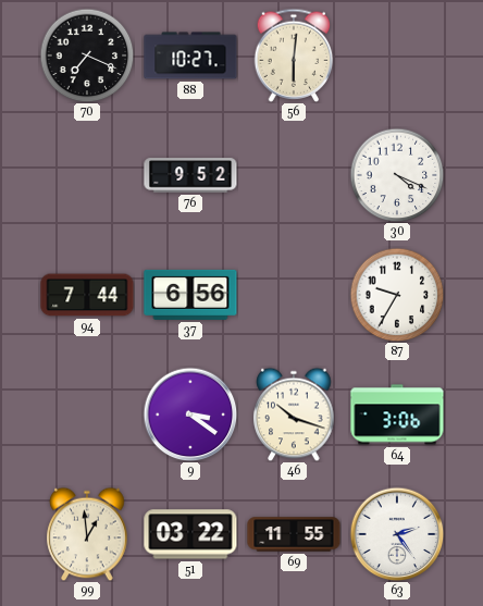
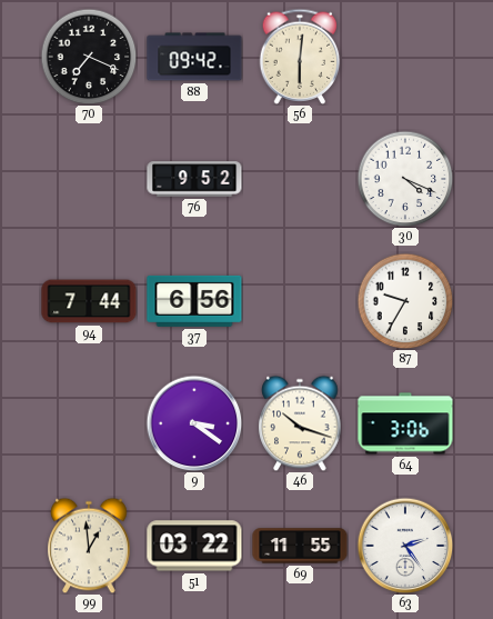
88: 10:27 -> 09:42 (194, 57)
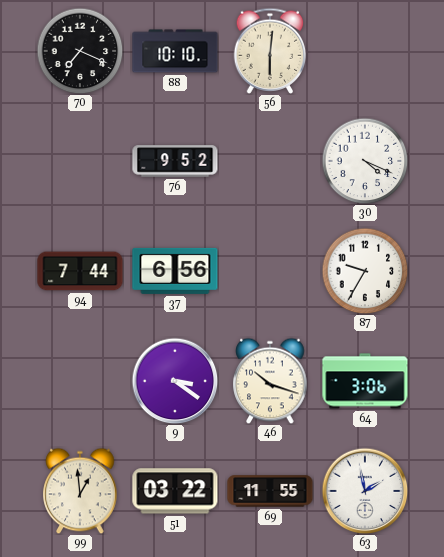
88: 09:42 -> 10:10 (175, 51)
63: 2:24 -> 1:58 (365, 491)
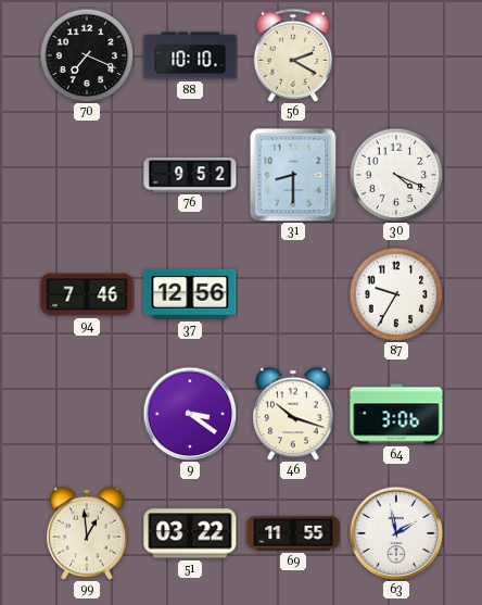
56: 6:01 -> 2:20 (293, 55)
31: none -> 8:30 (293, 175)
94: 7:44 -> 7:46 (87, 294)
37: 6:56 -> 12:56 (190, 294)
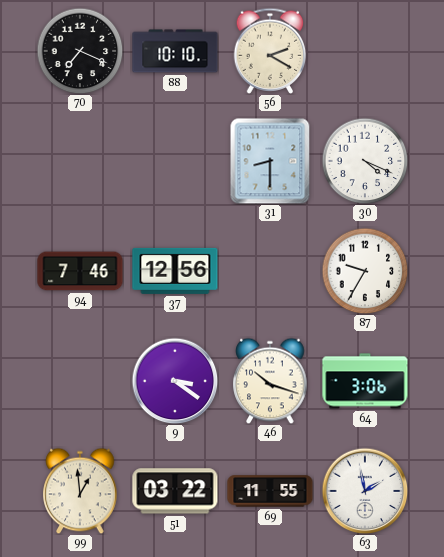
76: 9:52 -> none (190, 175)
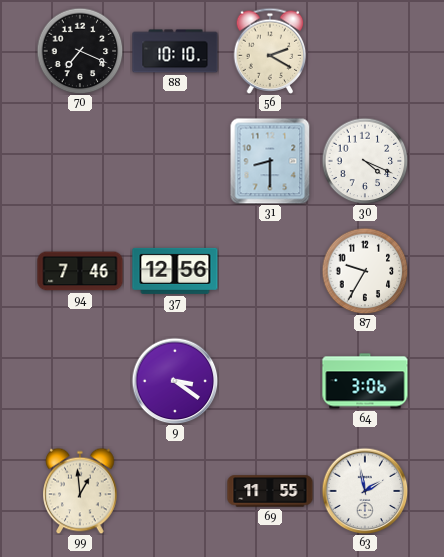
46: 10:18 -> none (270, 381)
51: 03:22 -> none (175, 491)
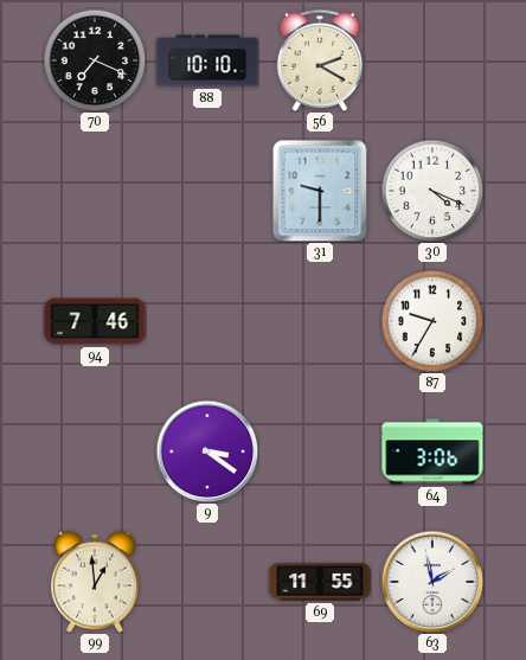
31: 8:30 -> 9:30 (320, 191)
37: 12:56 -> none (175, 271)
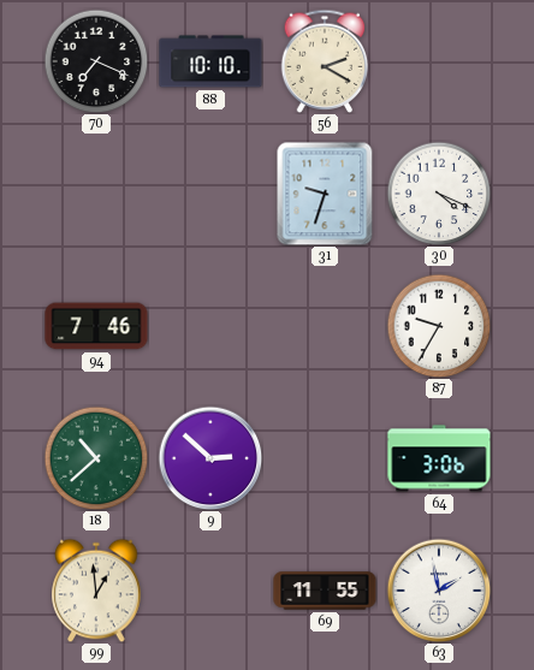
31: 9:30 -> 9:33 (325, 194)
18: none -> 10:38 (96, 458)
9: 3:21 -> 2:52 (210, 458)
